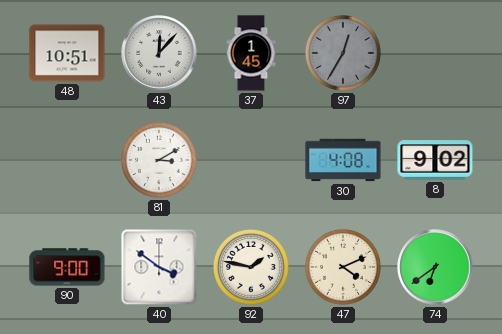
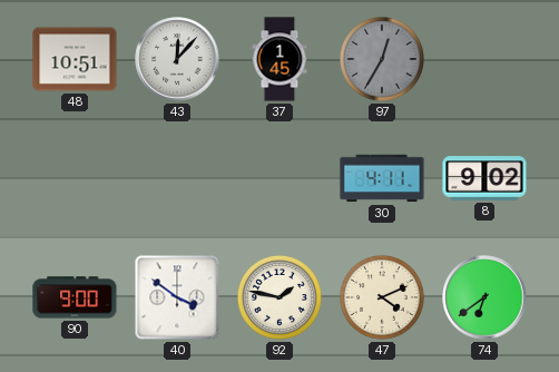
81: 3:10 -> none (160, 161)
30: 4:08 -> 4:11 (382, 178)
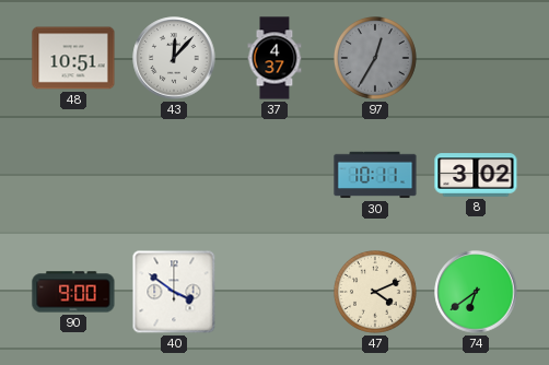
37: 1:45 -> 4:37 (274, 58)
30: 4:11 -> 10:11 (375, 175)
8: 9:02 -> 3:02 (476, 175)
92: 1:47 -> none (281, 298)
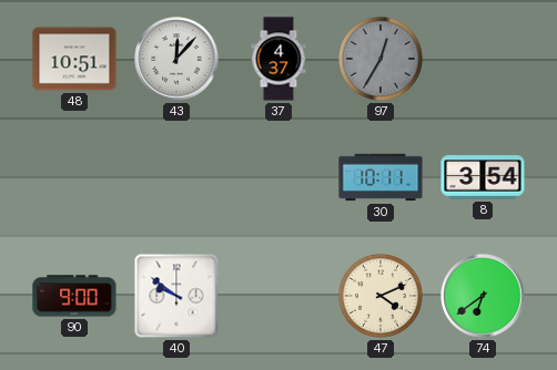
8: 3:02 -> 3:54 (483, 177)
40: 3:51 -> 9:51 (176, 296)
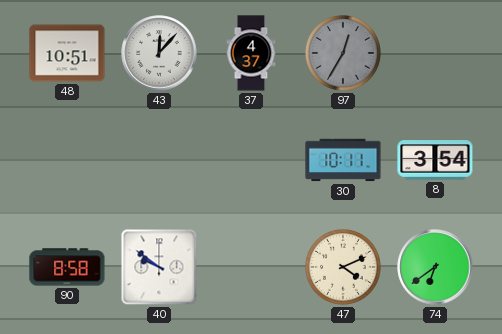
90: 9:00 -> 8:58 (67, 267)
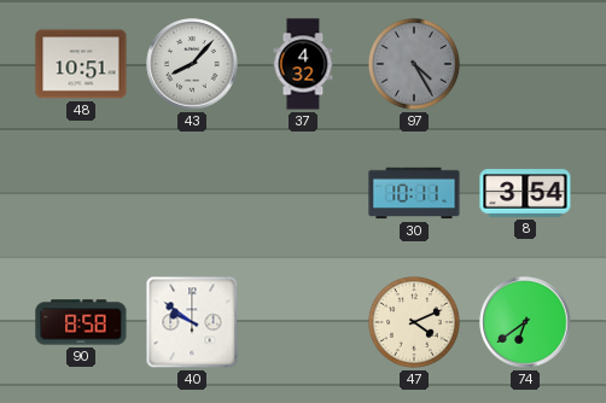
43: 12:07 -> 8:07 (192, 64)
37: 4:37 -> 4:32 (303, 64)
97: 12:35 -> 4:25 (415, 65)
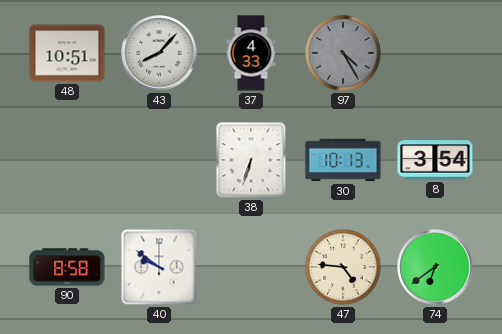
37: 4:32 -> 4:33 (251, 53)
38: none -> 6:33 (251, 160)
30: 10:11 -> 10:13 (343, 160)
47: 4:11 -> 4:46 (344, 268)
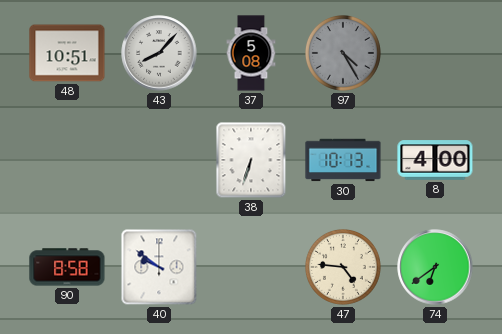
37: 4:33 -> 5:08 (251, 53)
8: 3:54 -> 4:00 (435, 160)
